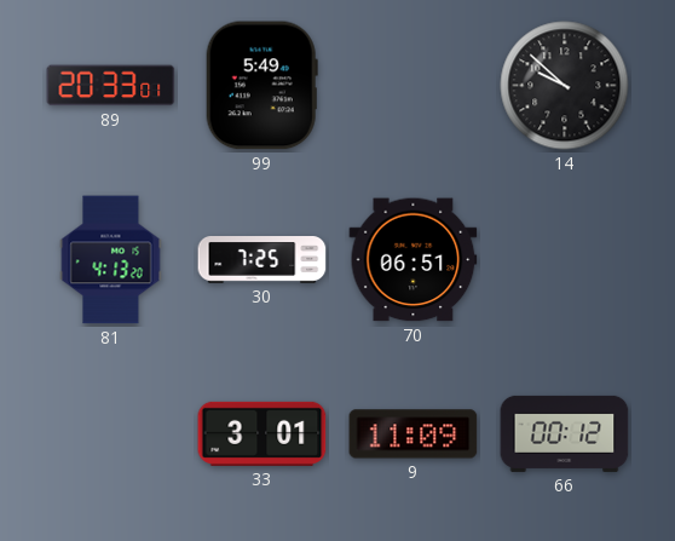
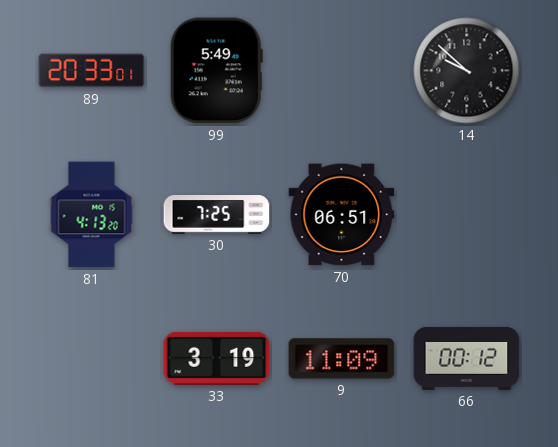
33: 3:01 -> 3:19 (217, 358)
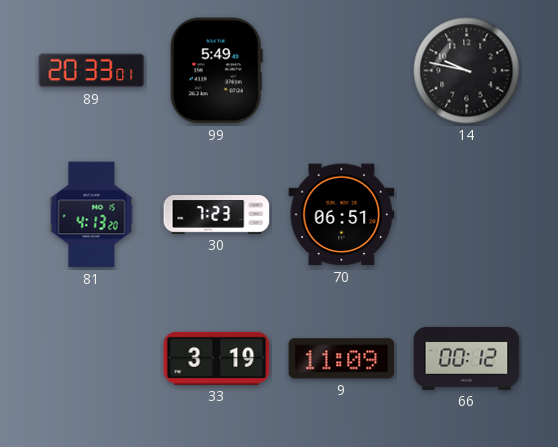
14: 9:52 -> 9:47 (467, 71)
30: 7:25 -> 7:23 (217, 215)
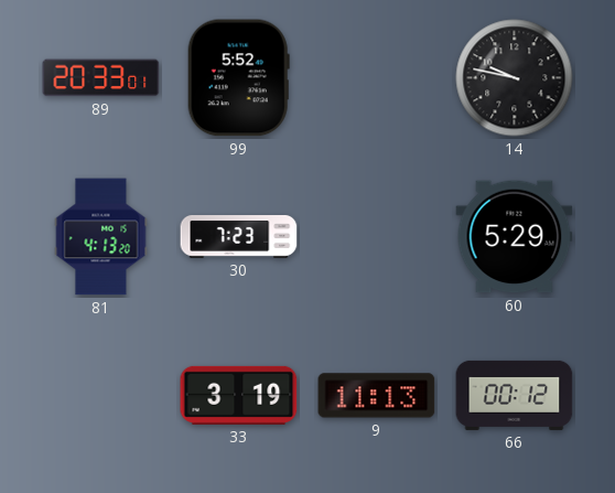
99: 5:49 -> 5:52 (238, 78)
70: 06:51 -> none (342, 215)
60: none -> 5:29 (515, 237)
9: 11:09 -> 11:13 (377, 396)
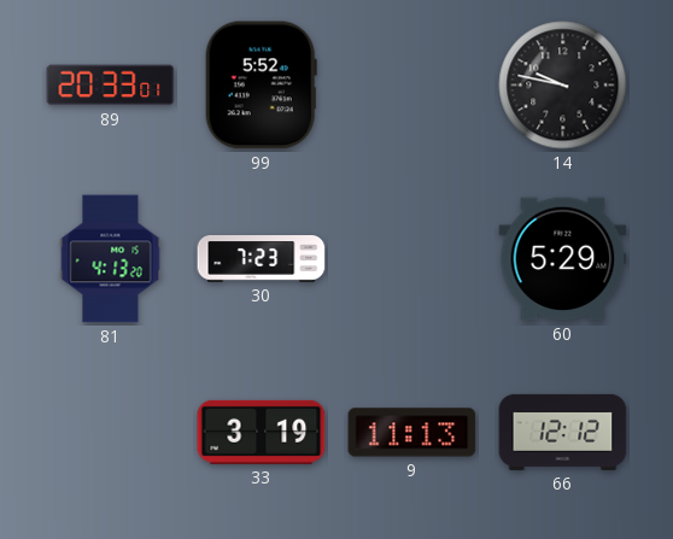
66: 00:12 -> 12:12 (563, 432)
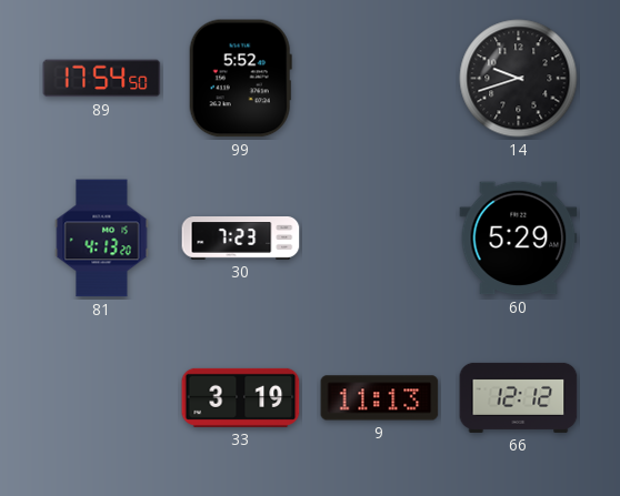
89: 20:33 -> 17:54 (102, 79)
14: 9:47 -> 9:42 (519, 79)
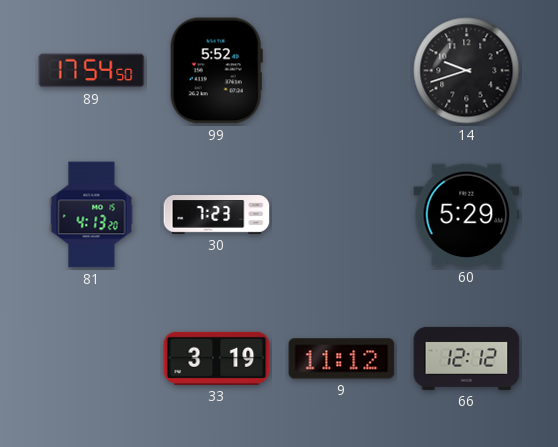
9: 11:13 -> 11:12 (342, 359)
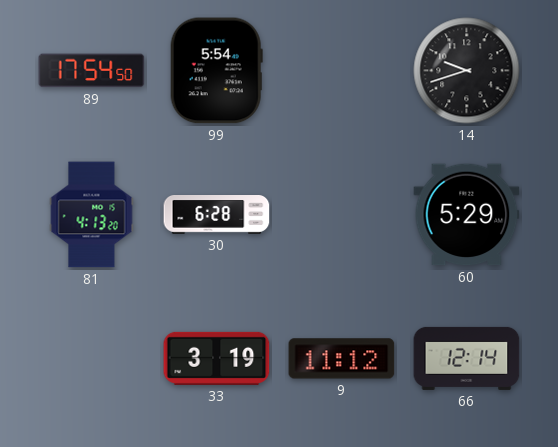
99: 5:52 -> 5:54 (216, 71)
30: 7:23 -> 6:28 (217, 215)
66: 12:12 -> 12:14 (467, 358)
